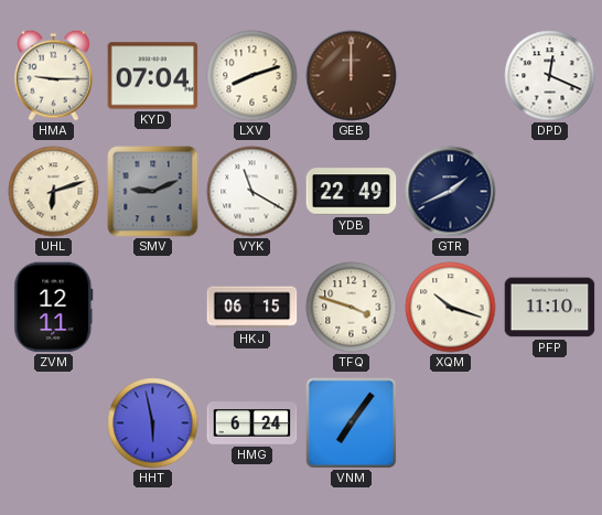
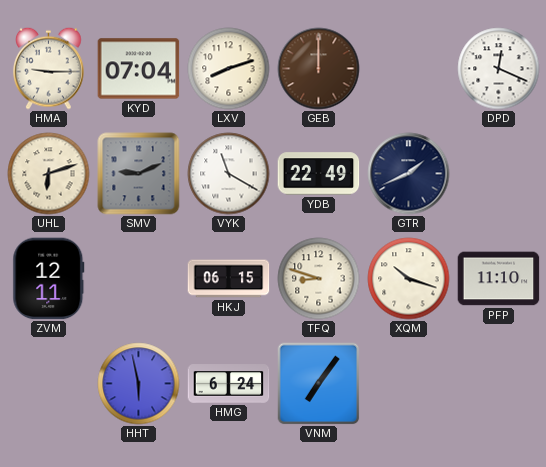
TFQ: 3:48 -> 8:48 (319, 279)
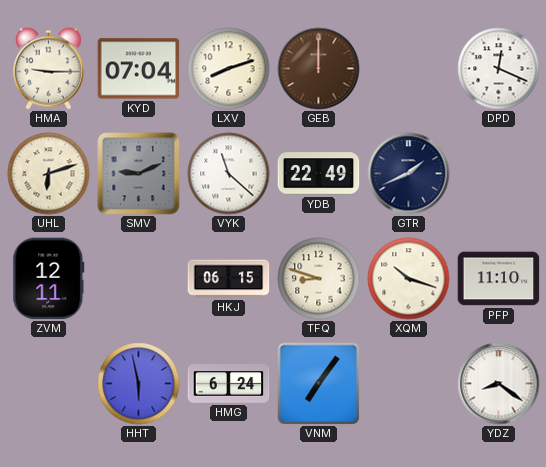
VYK: 11:20 -> 11:22 (229, 174)
YDZ: none -> 8:21 (499, 384)
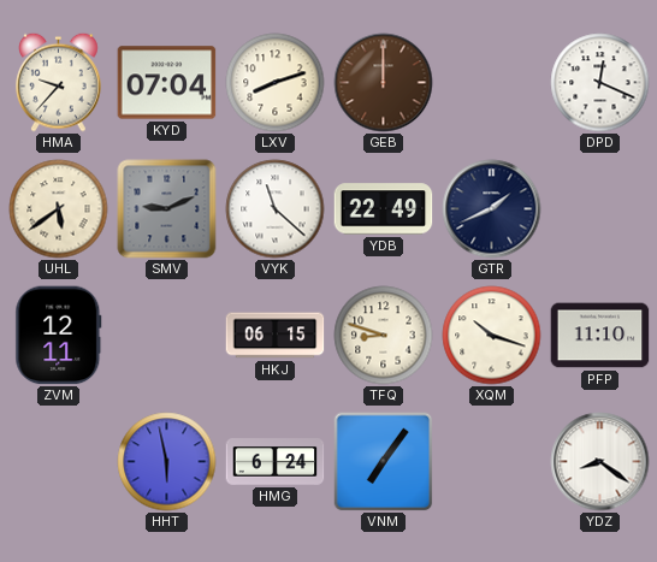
HMA: 9:15 -> 9:37 (59, 82)
UHL: 6:12 -> 5:39 (59, 209)
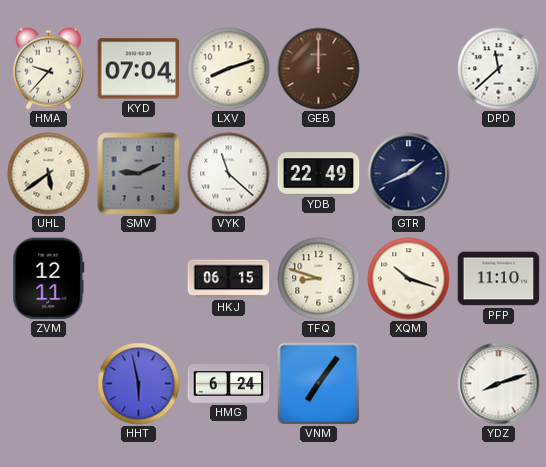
DPD: 12:19 -> 11:38 (499, 69)
YDZ: 8:21 -> 8:12 (499, 384)
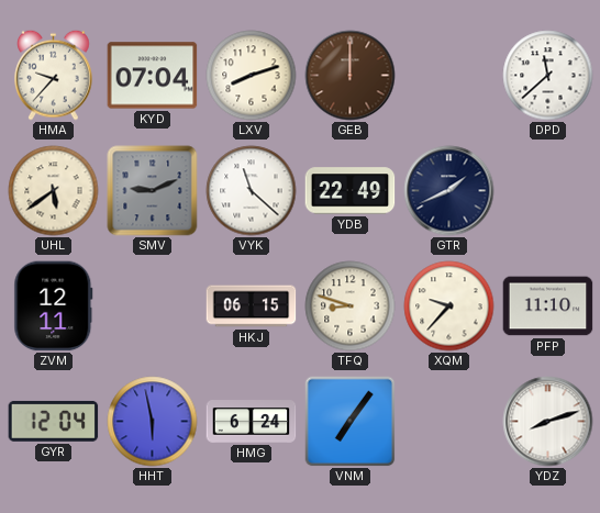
XQM: 10:18 -> 9:37 (449, 306)
GYR: none -> 12:04 (54, 421)
